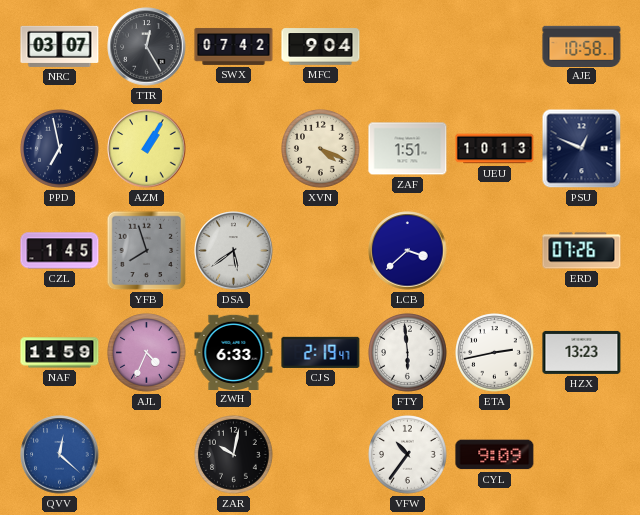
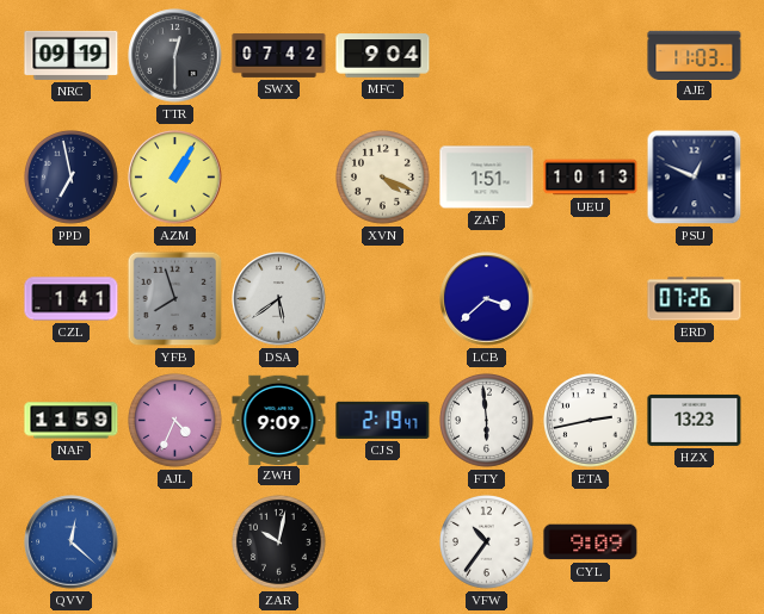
NRC: 03:07 -> 09:19 (72, 55)
TTR: 12:25 -> 12:30 (175, 56)
AJE: 10:58 -> 11:03 (695, 55)
CZL: 1:45 -> 1:41 (72, 299)
ZWH: 6:33 -> 9:09 (279, 420)
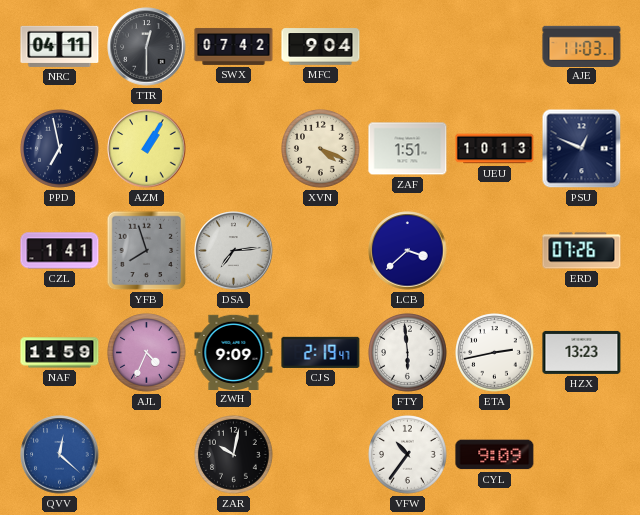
NRC: 09:19 -> 04:11 (60, 46)
DSA: 5:39 -> 7:14 (234, 251)
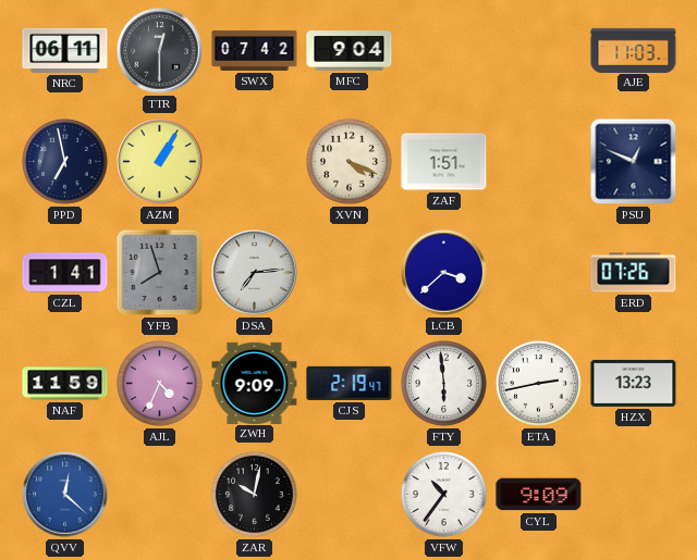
NRC: 04:11 -> 06:11 (65, 50)
UEU: 10:13 -> none (495, 149)
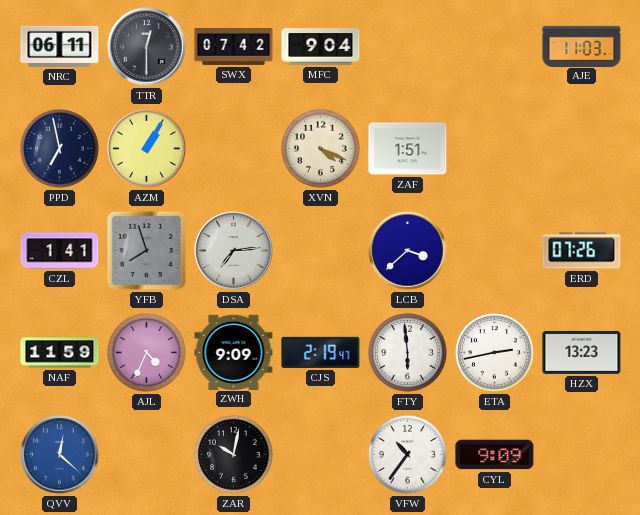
PSU: 12:49 -> none (634, 162)
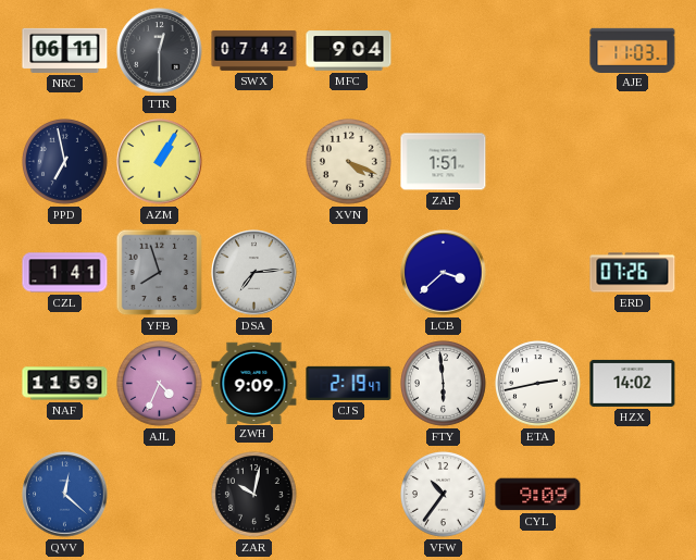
HZX: 13:23 -> 14:02 (633, 383)
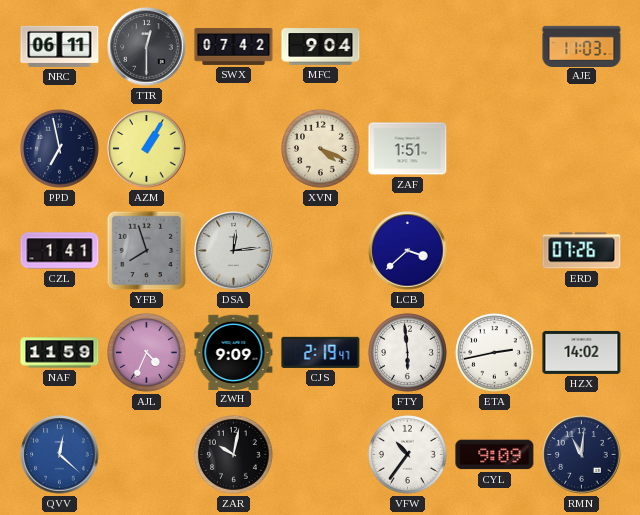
DSA: 7:14 -> 12:14 (234, 251)
RMN: none -> 11:01 (582, 455)
